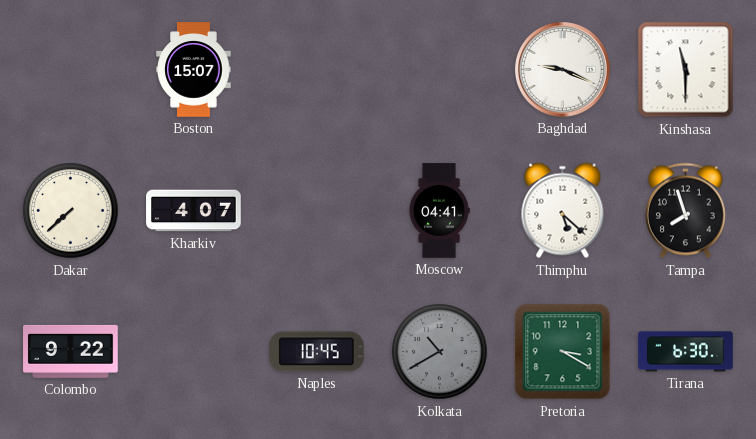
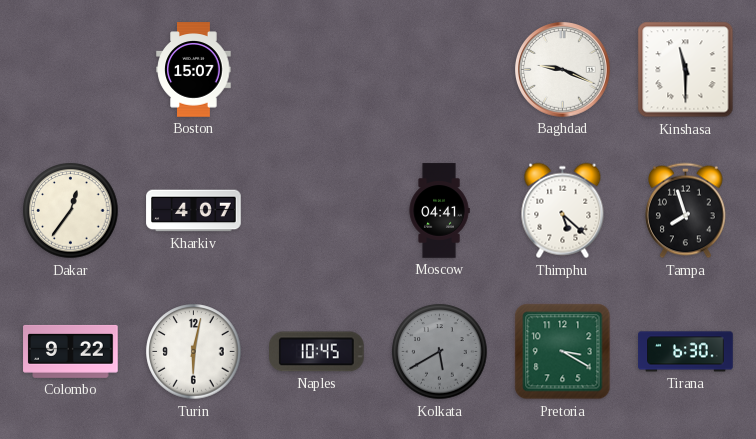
Dakar: 7:38 -> 12:36 (71, 211)
Turin: none -> 6:02 (194, 352)
Kolkata: 10:40 -> 5:40 (440, 352)
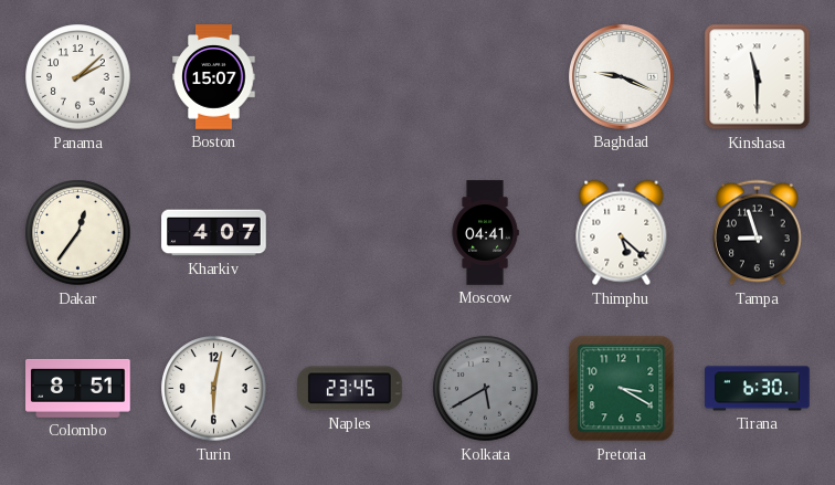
Panama: none -> 2:08 (78, 77)
Tampa: 7:57 -> 8:57 (758, 233)
Colombo: 9:22 -> 8:51 (78, 388)
Naples: 10:45 -> 23:45 (350, 389)
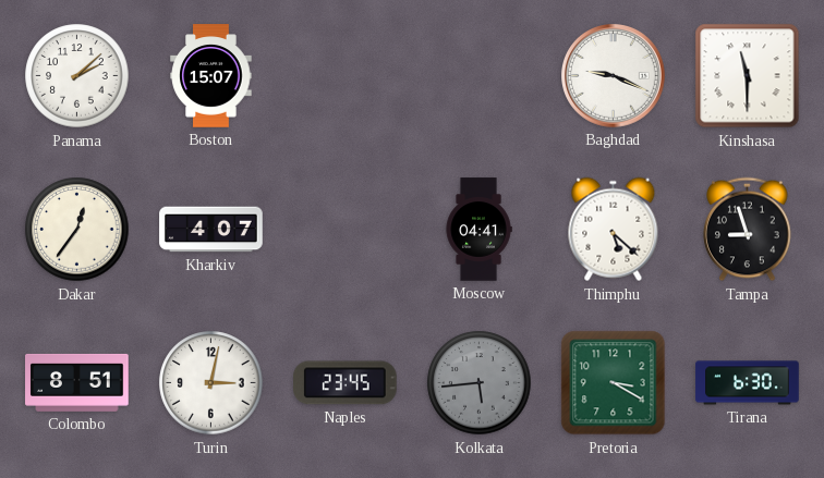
Turin: 6:02 -> 3:02 (211, 383)
Kolkata: 5:40 -> 5:44 (480, 383)
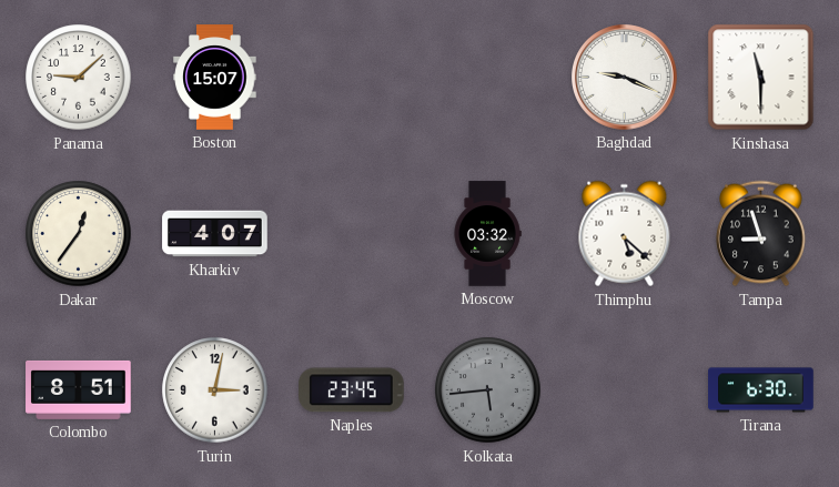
Panama: 2:08 -> 9:08 (79, 78)
Moscow: 04:41 -> 03:32 (487, 234)
Pretoria: 3:20 -> none (614, 383)
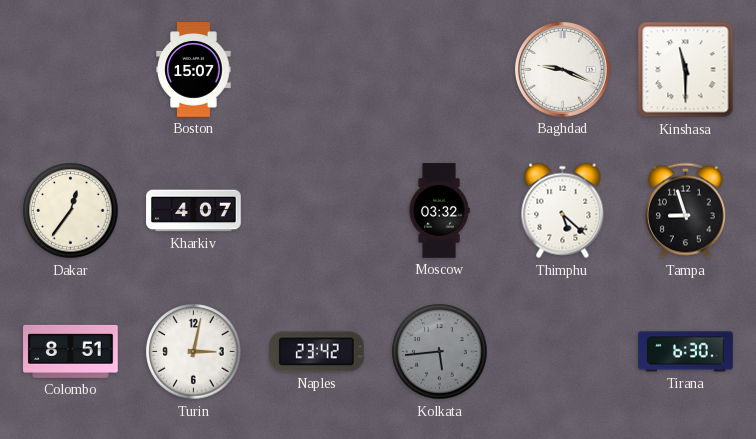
Panama: 9:08 -> none (79, 78)
Naples: 23:45 -> 23:42 (317, 352)
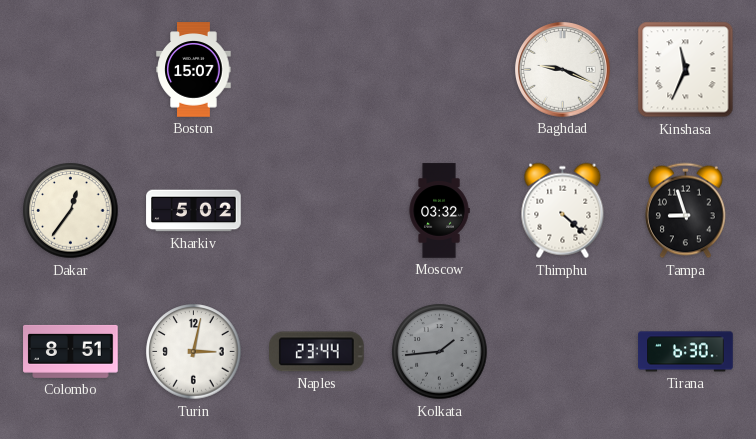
Kinshasa: 11:30 -> 11:34 (686, 70)
Kharkiv: 4:07 -> 5:02 (194, 211)
Thimphu: 5:22 -> 4:22 (563, 211)
Naples: 23:42 -> 23:44 (317, 352)
Kolkata: 5:44 -> 1:44 (440, 352)
